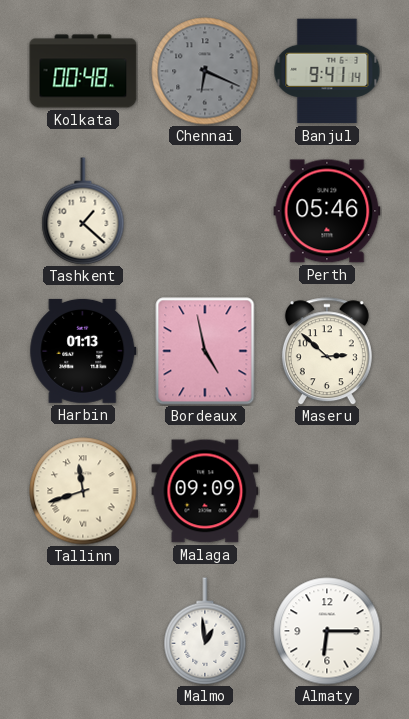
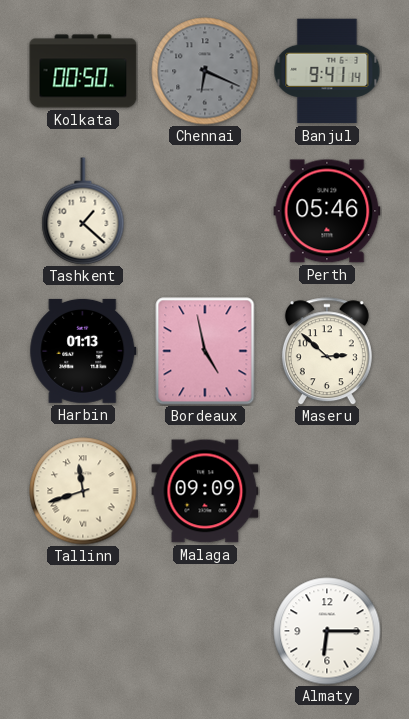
Kolkata: 00:48 -> 00:50 (83, 71)
Malmo: 12:59 -> none (205, 631)
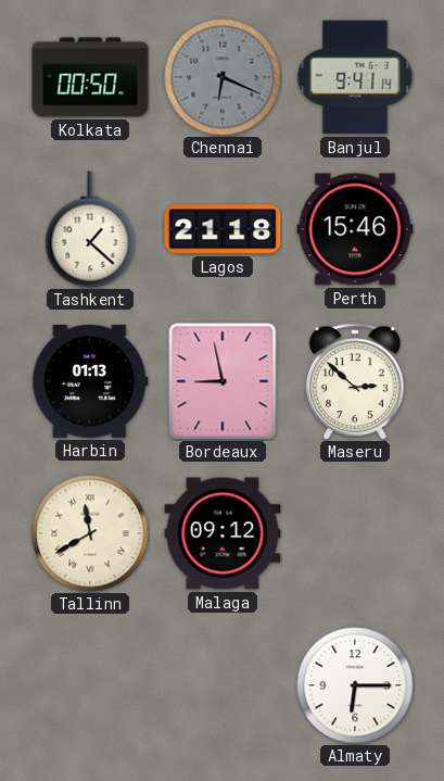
Lagos: none -> 21:18 (223, 229)
Perth: 05:46 -> 15:46 (355, 229)
Bordeaux: 4:58 -> 8:58 (223, 381)
Tallinn: 11:42 -> 11:40 (90, 533)
Malaga: 09:09 -> 09:12 (223, 533)
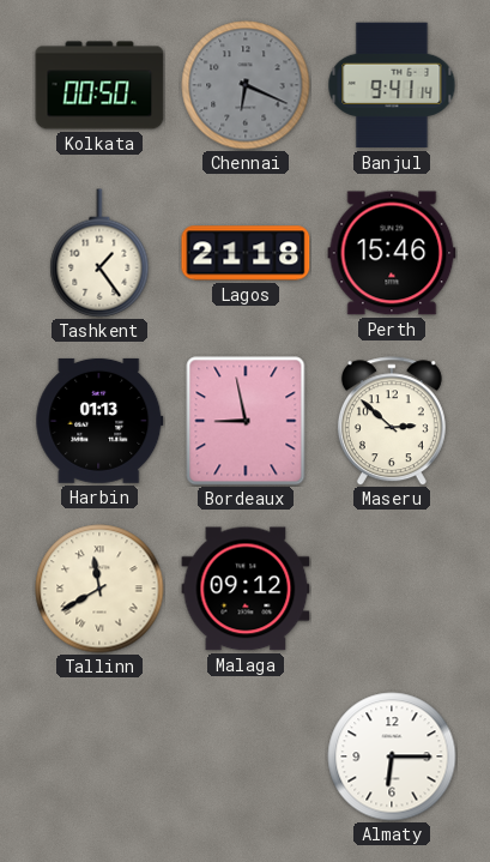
Tashkent: 1:22 -> 1:24 (99, 253)
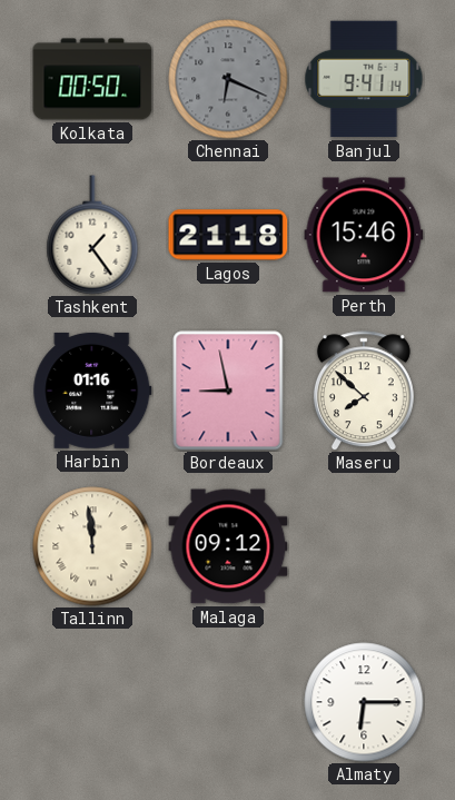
Harbin: 01:13 -> 01:16 (92, 391)
Maseru: 2:52 -> 7:52 (364, 391)
Tallinn: 11:40 -> 11:59 (92, 546)
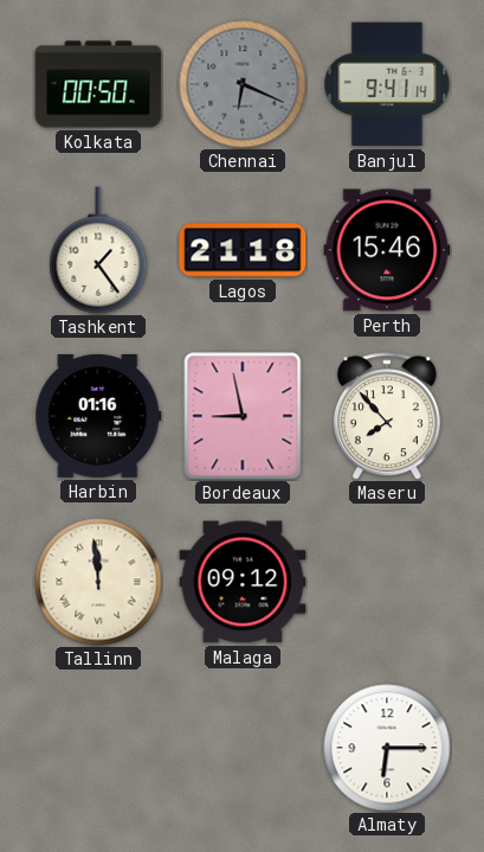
Maseru: 7:52 -> 7:53 (387, 416)
